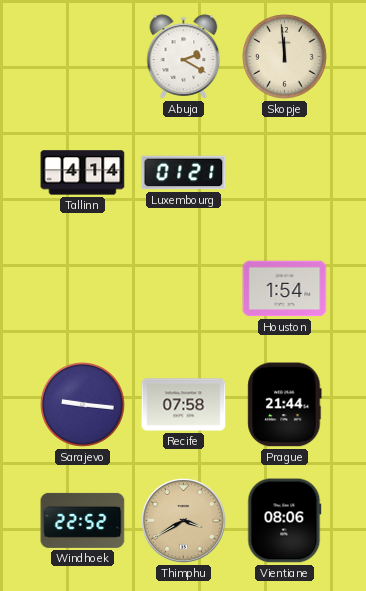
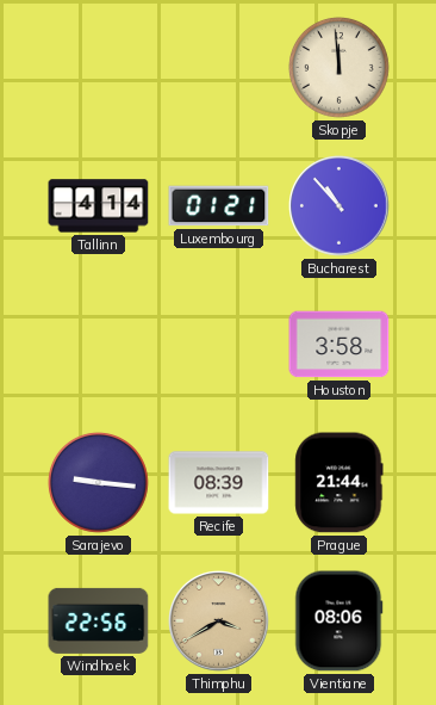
Abuja: 2:20 -> none (184, 57)
Bucharest: none -> 10:53 (340, 206)
Houston: 1:54 -> 3:58 (340, 345)
Recife: 07:58 -> 08:39 (219, 483)
Windhoek: 22:52 -> 22:56 (99, 620)
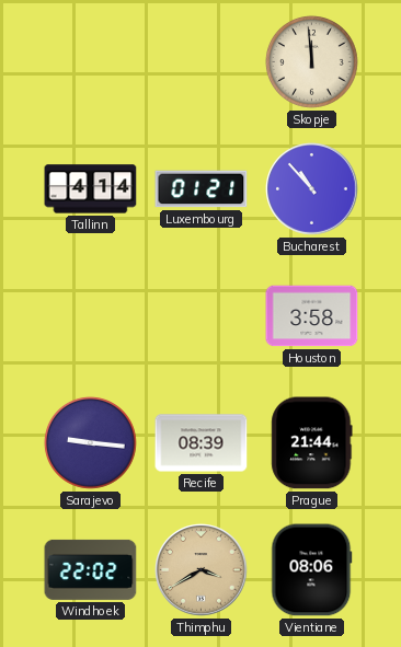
Windhoek: 22:56 -> 22:02 (91, 569)
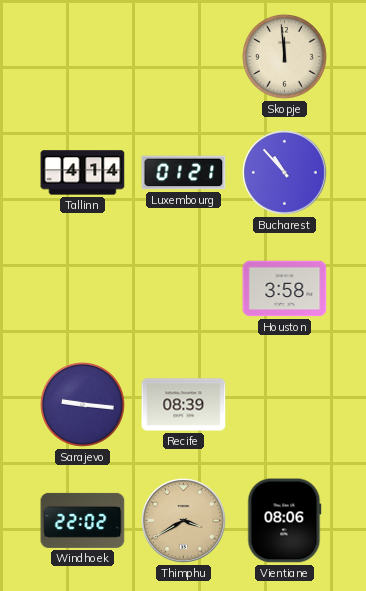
Prague: 21:44 -> none (312, 443)
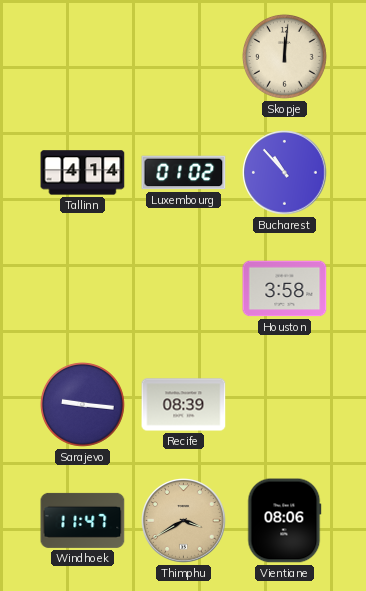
Skopje: 11:59 -> 12:01 (284, 56)
Luxembourg: 01:21 -> 01:02 (184, 173)
Windhoek: 22:02 -> 11:47 (83, 520)
